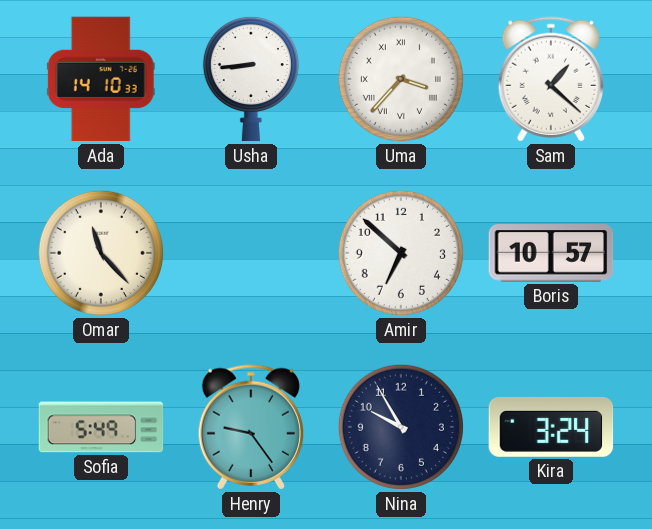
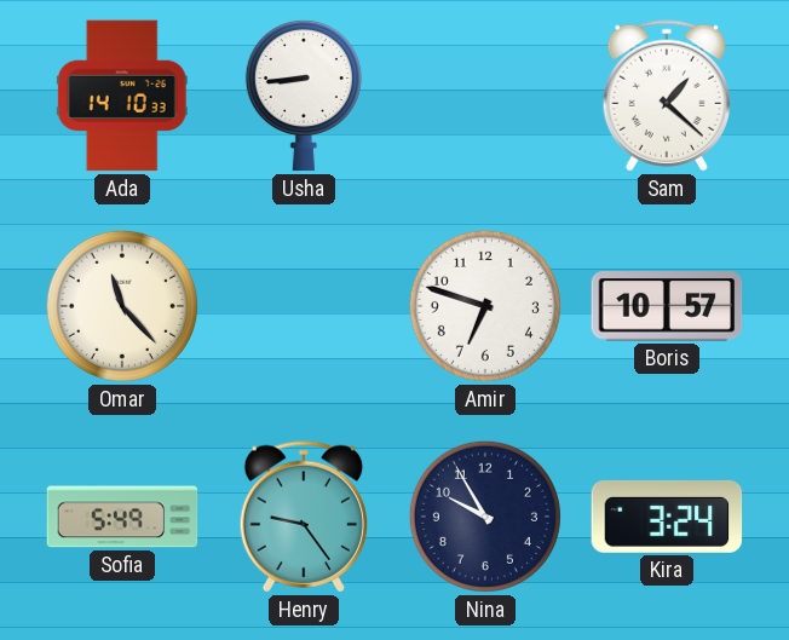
Uma: 3:37 -> none (401, 79)
Amir: 6:52 -> 6:48 (485, 306)
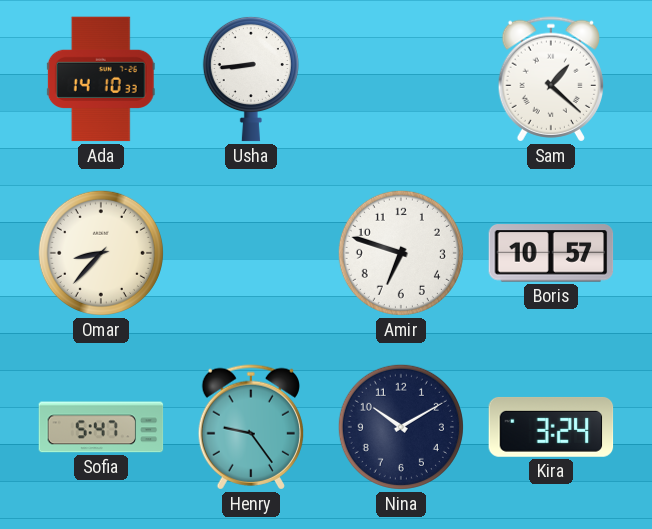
Omar: 11:23 -> 8:37 (101, 253)
Sofia: 5:49 -> 5:47 (101, 427)
Nina: 9:55 -> 10:10 (401, 427)
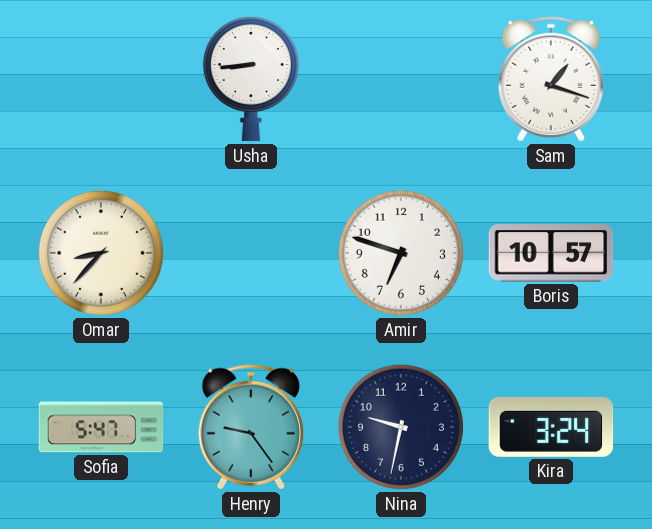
Ada: 14:10 -> none (101, 79)
Sam: 1:22 -> 1:18 (550, 79)
Nina: 10:10 -> 9:32 (401, 427)
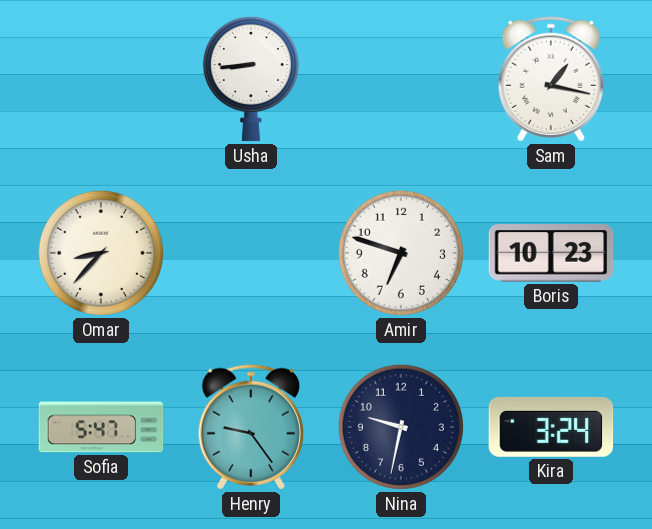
Sam: 1:18 -> 1:17 (550, 79)
Boris: 10:57 -> 10:23 (551, 253)
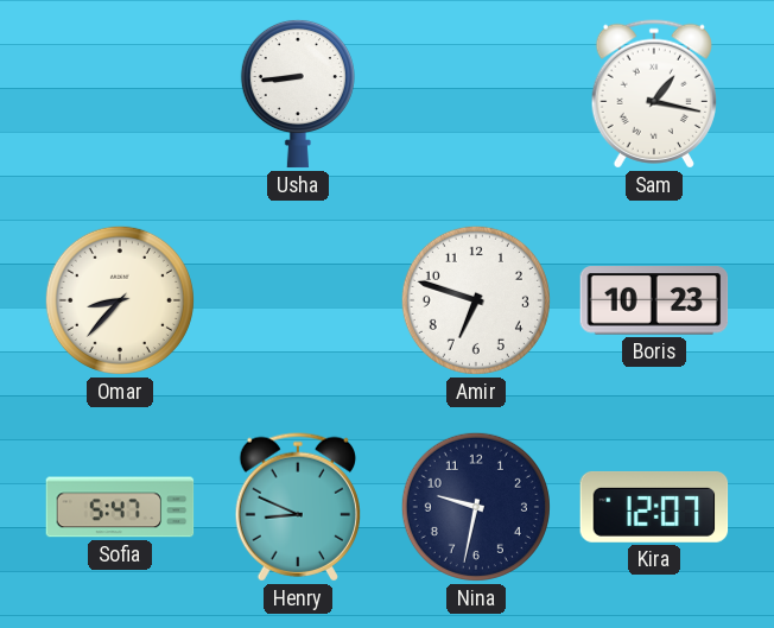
Henry: 9:24 -> 8:49 (297, 507)
Kira: 3:24 -> 12:07 (654, 507)
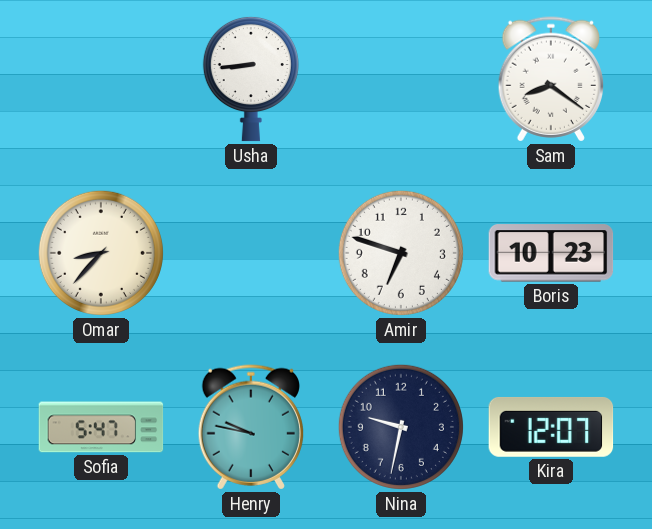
Sam: 1:17 -> 8:21 (550, 79)
Henry: 8:49 -> 9:47 (250, 427)
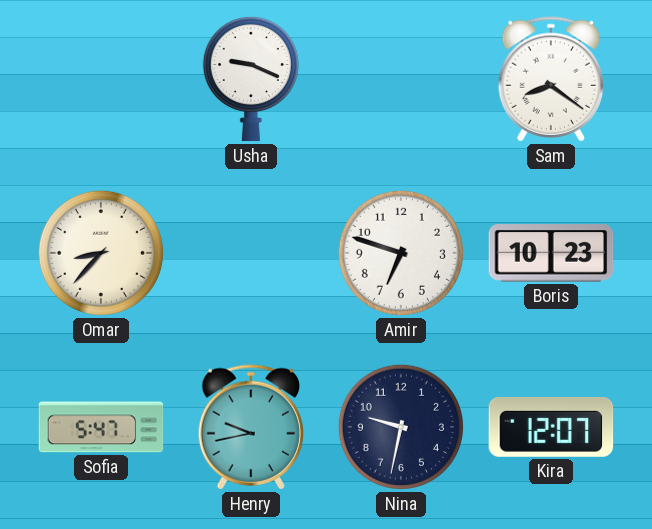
Usha: 8:44 -> 9:19 (251, 79)
Henry: 9:47 -> 9:43 (250, 427)
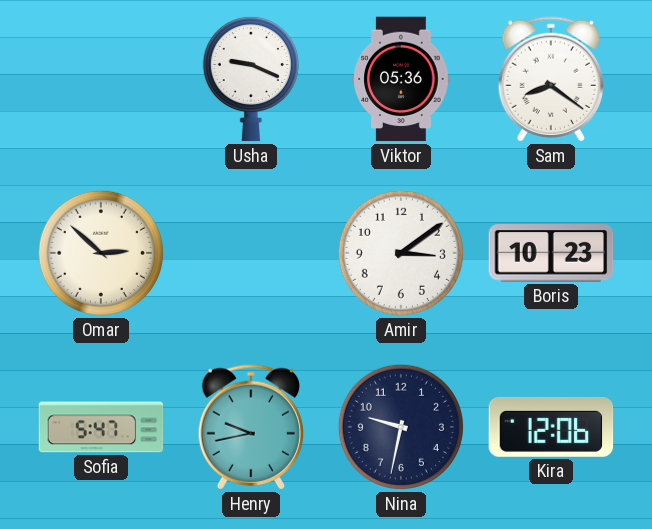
Viktor: none -> 05:36 (401, 79)
Omar: 8:37 -> 2:52 (101, 253)
Amir: 6:48 -> 3:09 (401, 253)
Kira: 12:07 -> 12:06 (551, 427)
